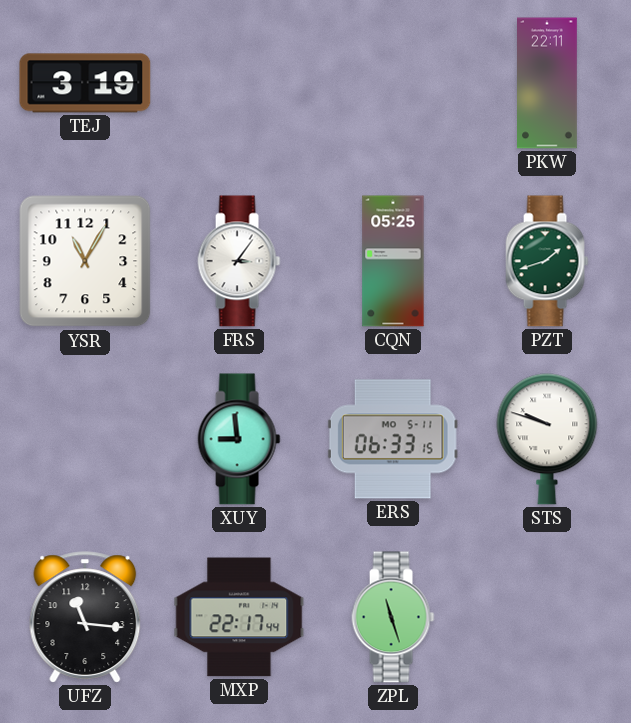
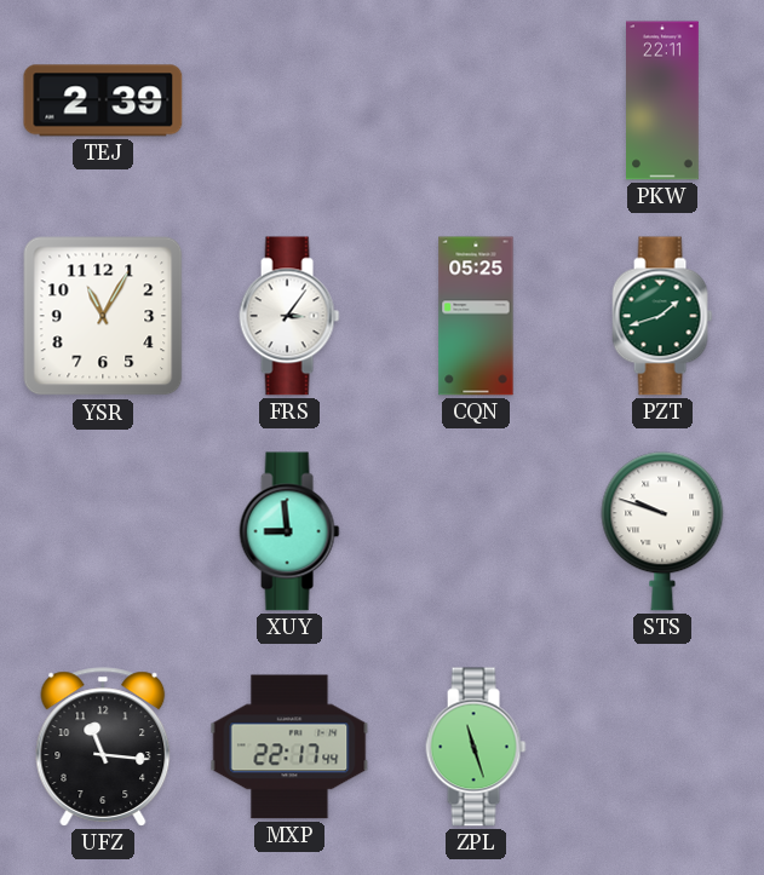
TEJ: 3:19 -> 2:39 (103, 100)
ERS: 06:33 -> none (393, 439)
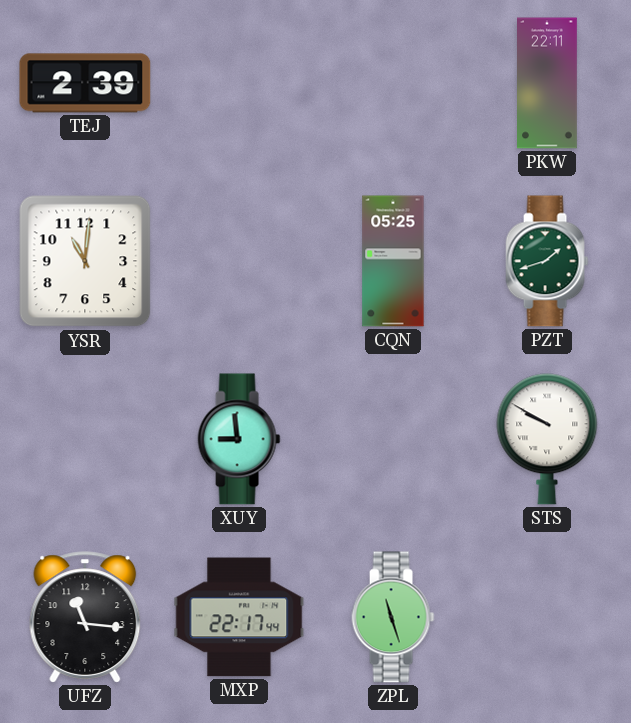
YSR: 11:05 -> 11:01 (85, 261)
FRS: 3:06 -> none (289, 316)
STS: 9:48 -> 9:50 (547, 439)
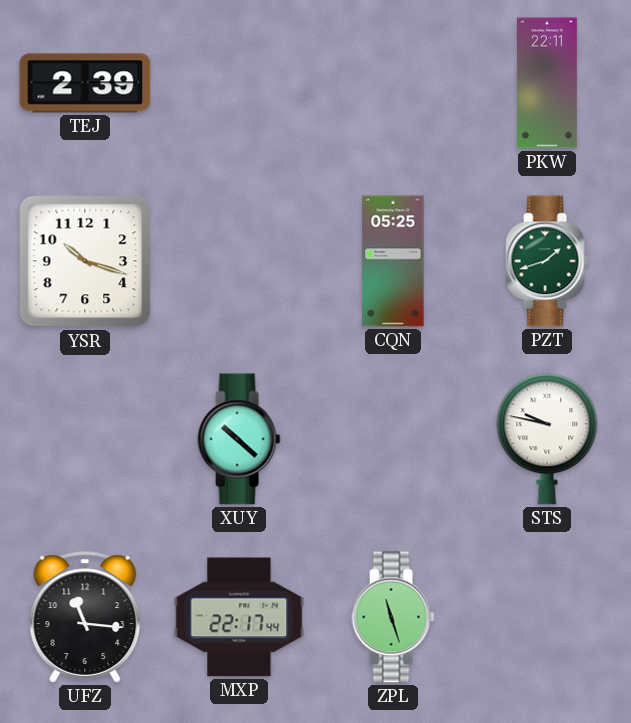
YSR: 11:01 -> 10:18 (85, 261)
XUY: 8:59 -> 10:22 (239, 439)
STS: 9:50 -> 9:47 (547, 439)
